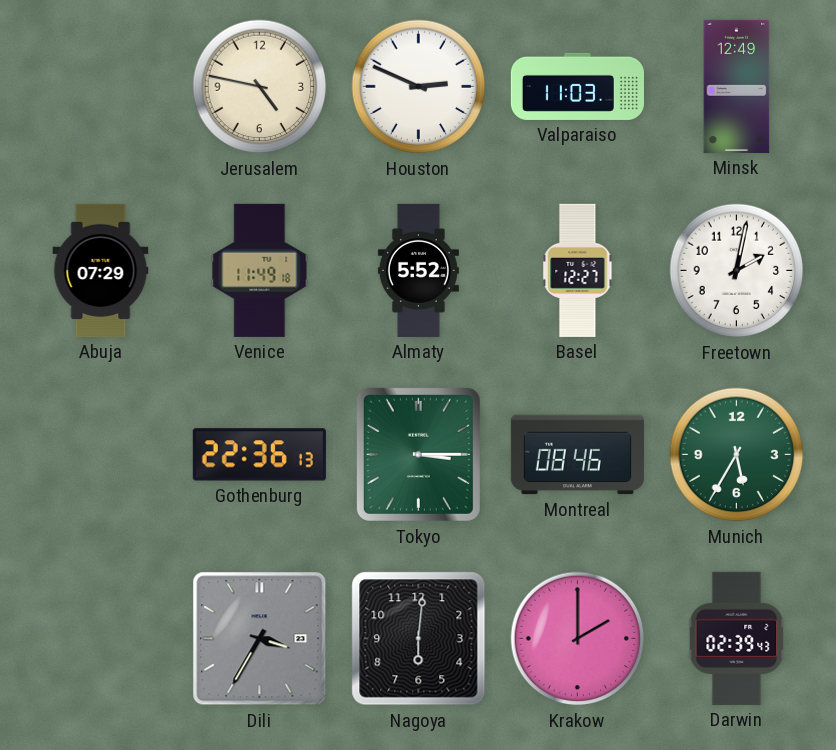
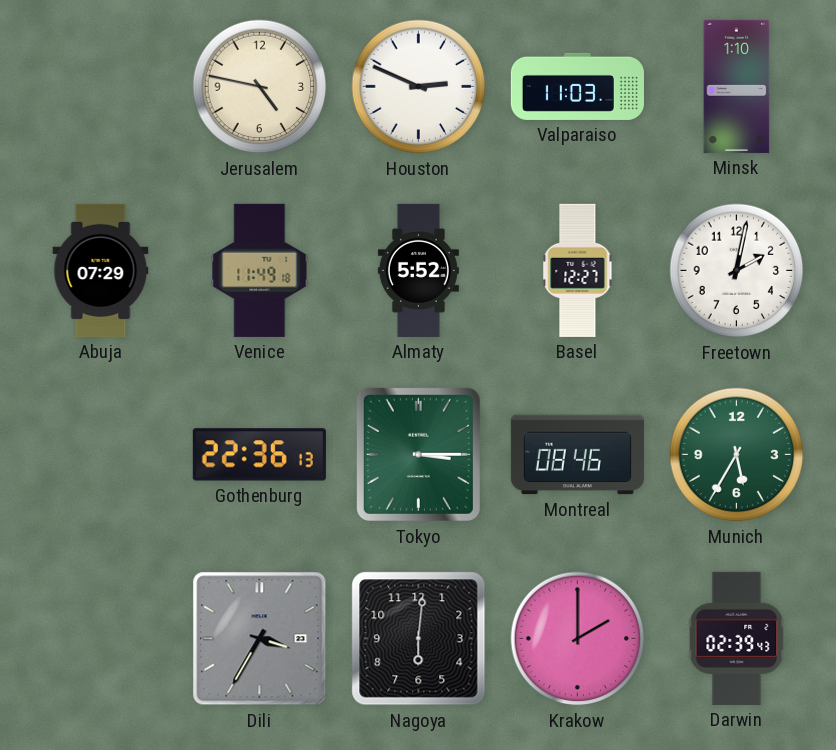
Minsk: 12:49 -> 1:10 (737, 86)
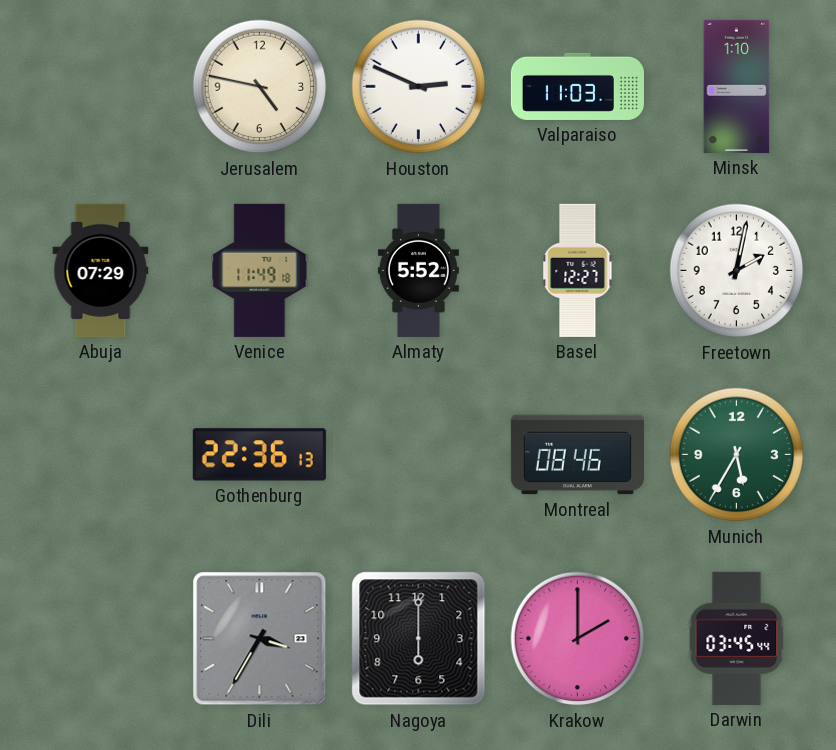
Tokyo: 3:15 -> none (418, 454)
Nagoya: 6:01 -> 6:00 (419, 639)
Darwin: 02:39 -> 03:45 (737, 638)
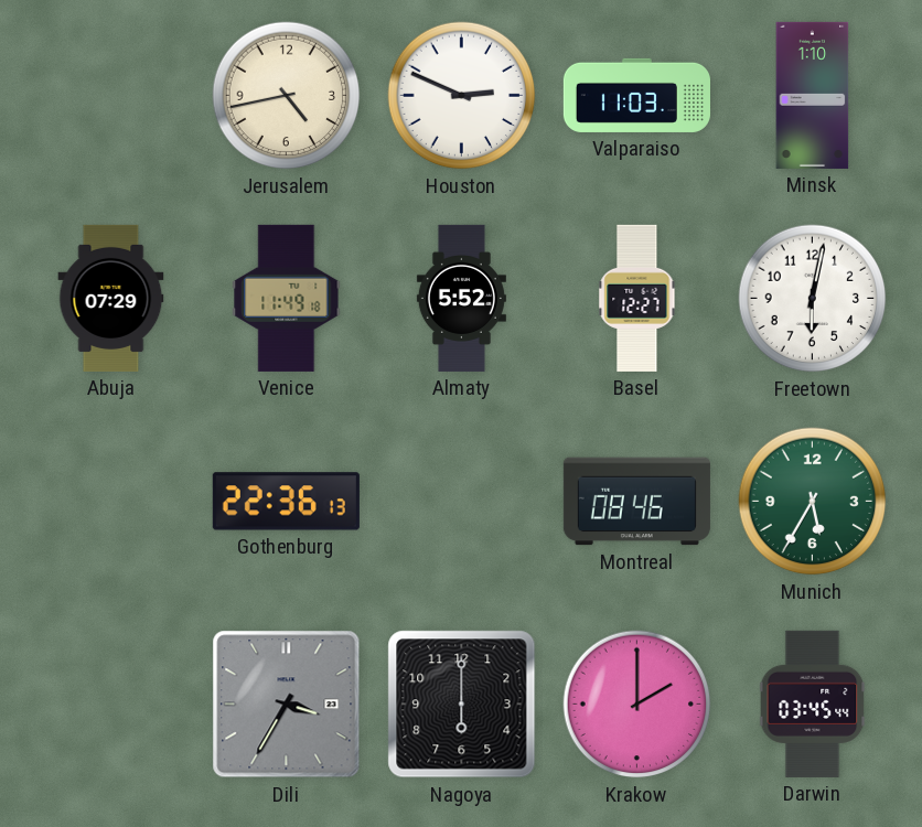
Jerusalem: 4:47 -> 4:43 (287, 96)
Freetown: 2:02 -> 6:02 (813, 299)
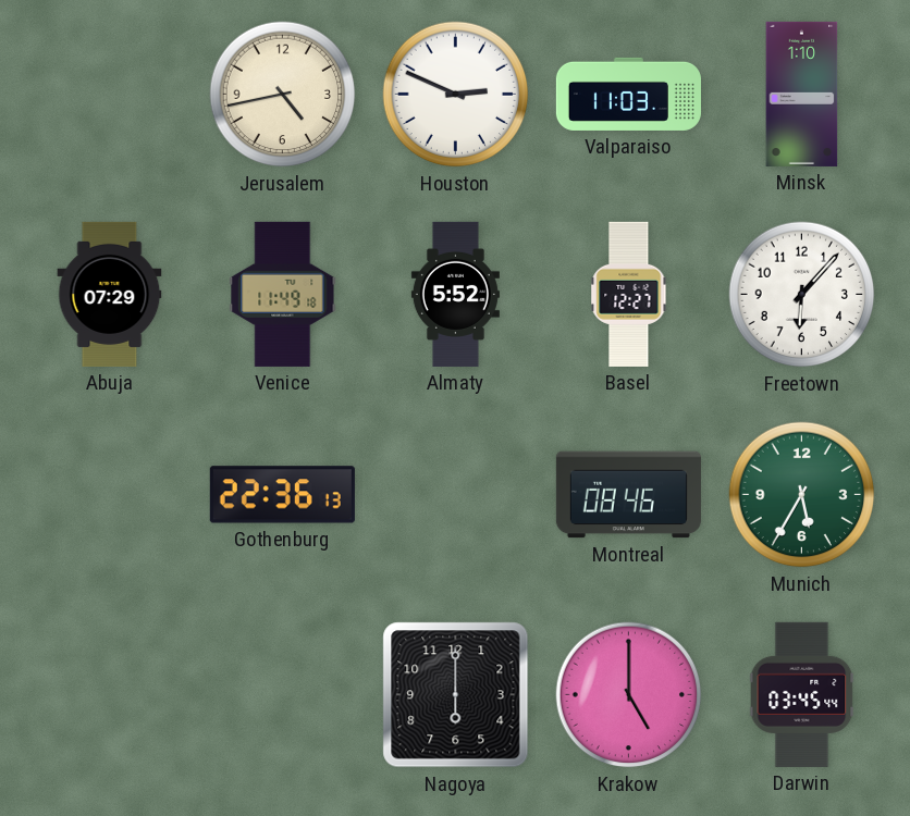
Freetown: 6:02 -> 6:07 (802, 295)
Dili: 3:35 -> none (287, 705)
Krakow: 2:00 -> 5:00 (629, 695)
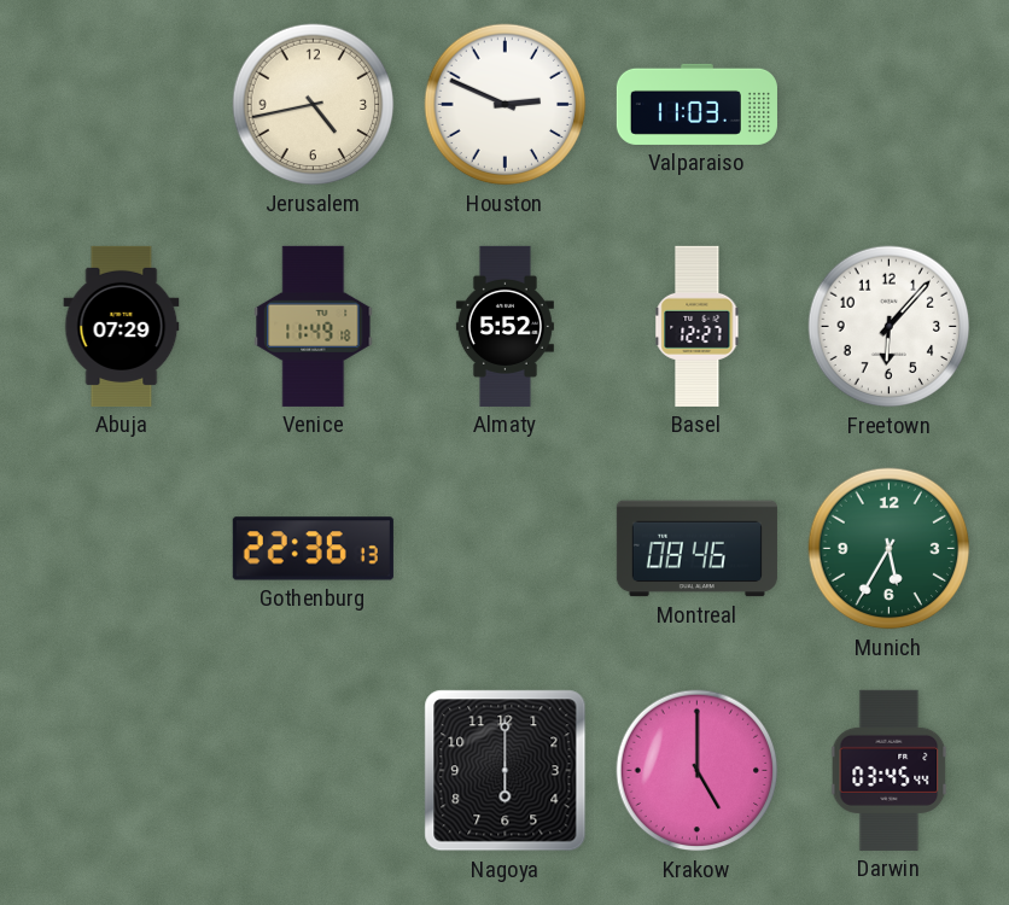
Minsk: 1:10 -> none (802, 94)
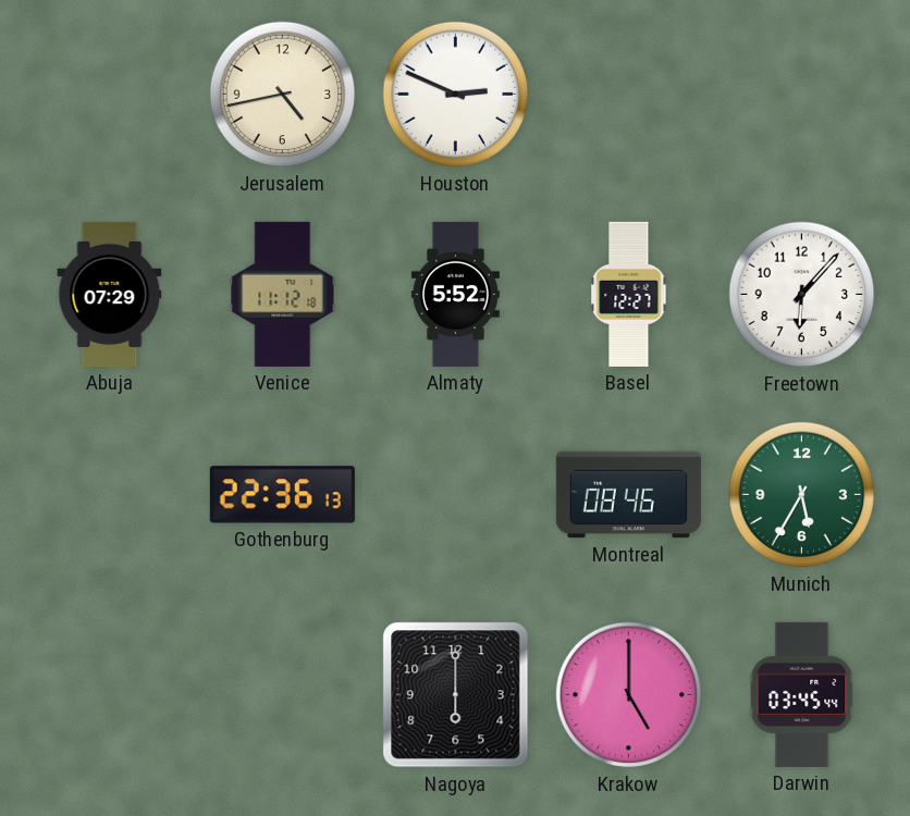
Valparaiso: 11:03 -> none (696, 104)
Venice: 11:49 -> 11:12 (283, 294)
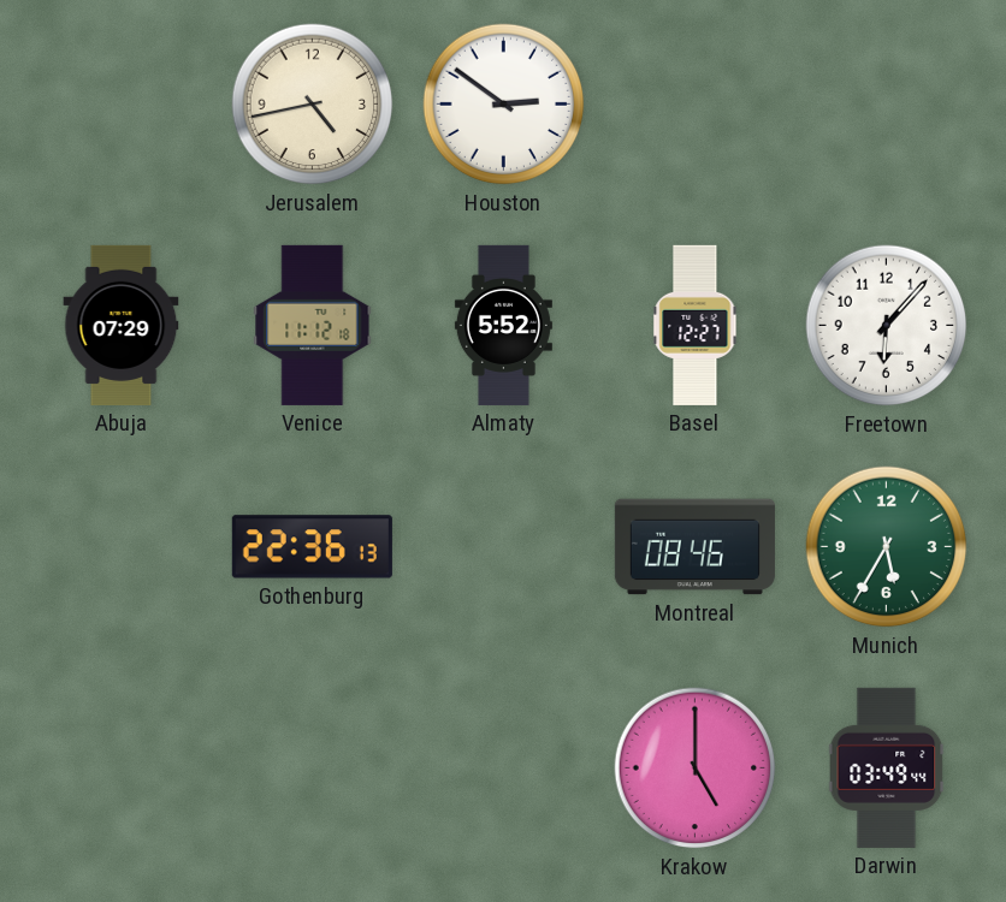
Houston: 2:49 -> 2:51 (504, 105)
Nagoya: 6:00 -> none (456, 695)
Darwin: 03:45 -> 03:49 (887, 767)
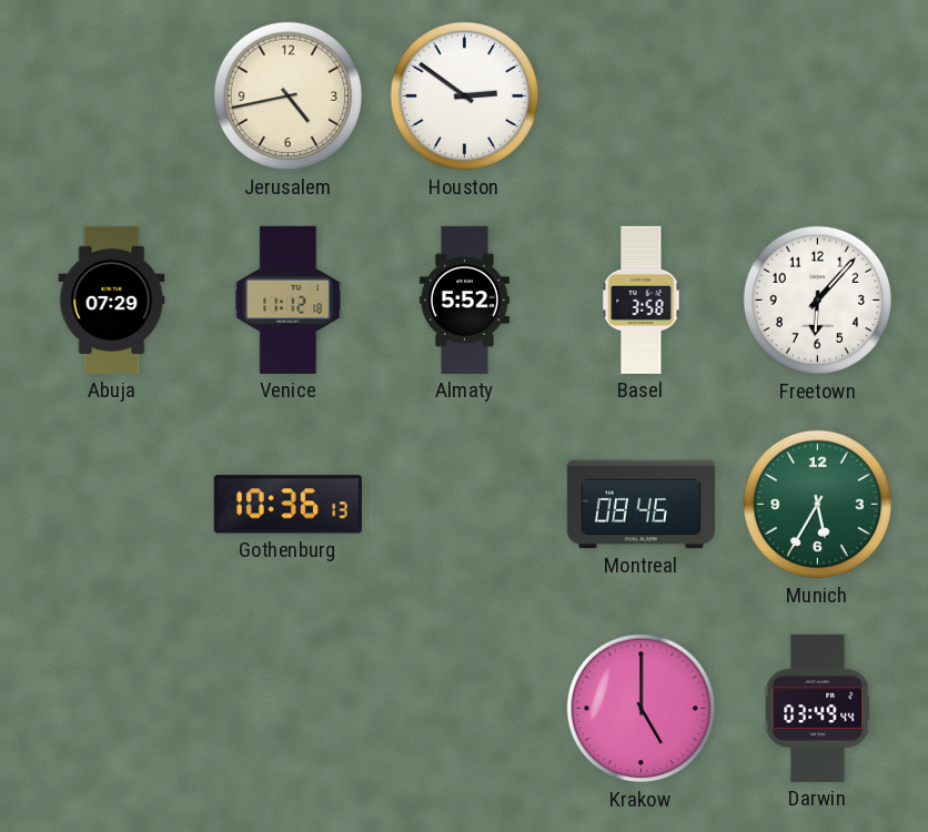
Basel: 12:27 -> 3:58 (642, 300)
Gothenburg: 22:36 -> 10:36 (288, 505)
